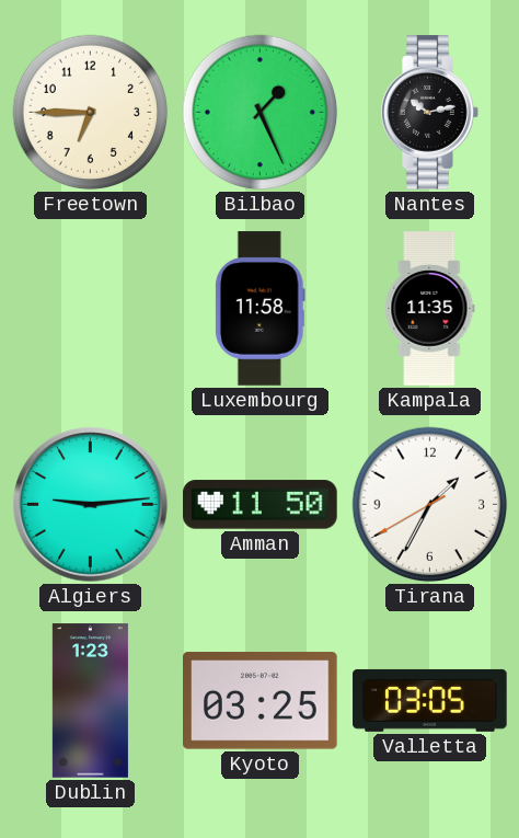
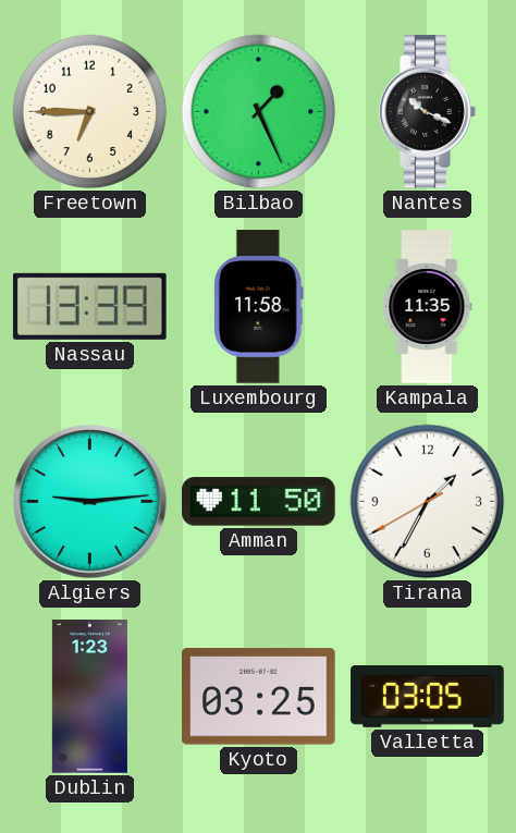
Nantes: 10:13 -> 10:19 (428, 112)
Nassau: none -> 13:39 (89, 306)
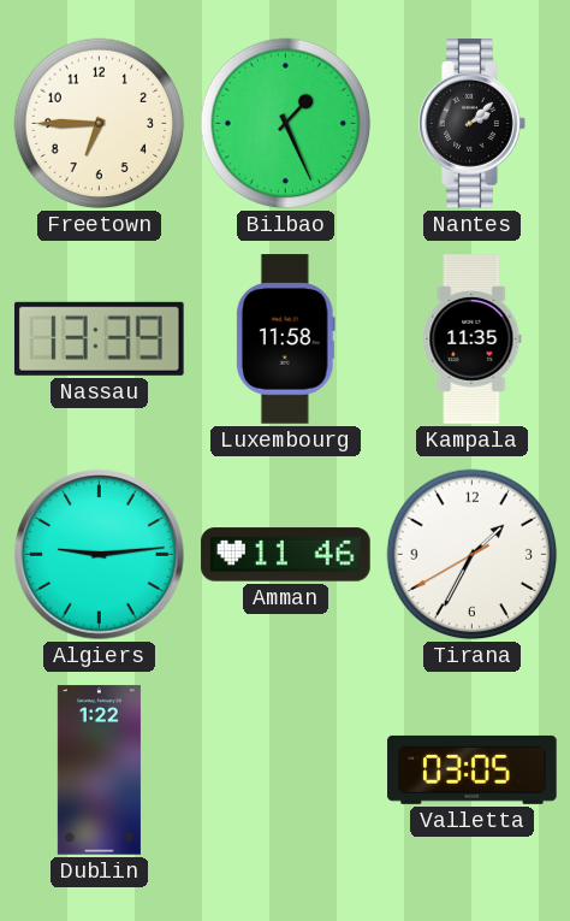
Nantes: 10:19 -> 2:08 (473, 124)
Amman: 11:50 -> 11:46 (286, 555)
Dublin: 1:23 -> 1:22 (99, 771)
Kyoto: 03:25 -> none (259, 697)
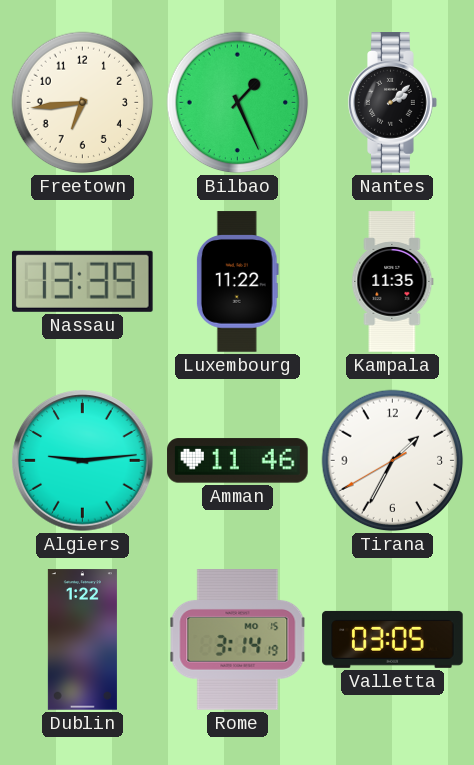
Freetown: 6:45 -> 6:44 (83, 103)
Luxembourg: 11:58 -> 11:22 (237, 282)
Rome: none -> 3:14 (238, 640)
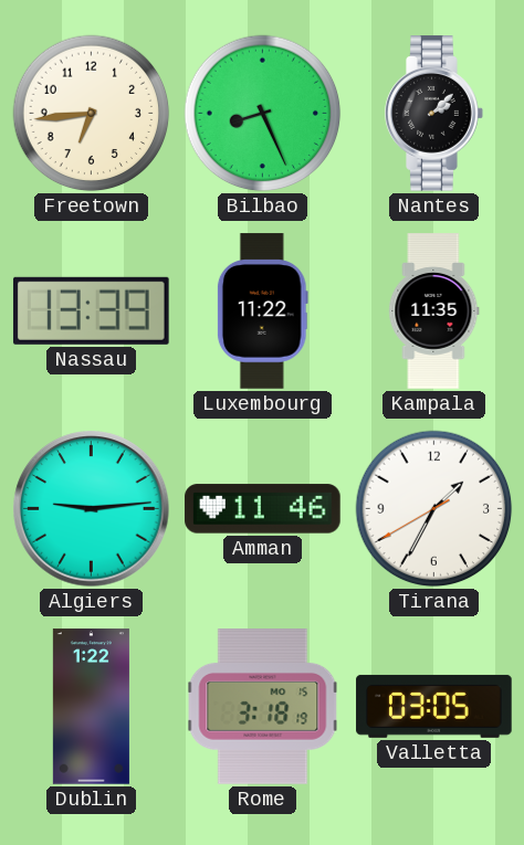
Bilbao: 1:26 -> 8:26 (263, 114)
Rome: 3:14 -> 3:18 (263, 707)
